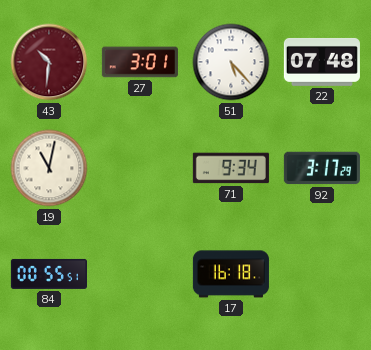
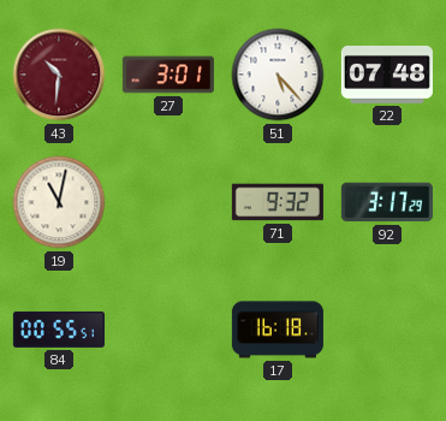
71: 9:34 -> 9:32 (278, 202)
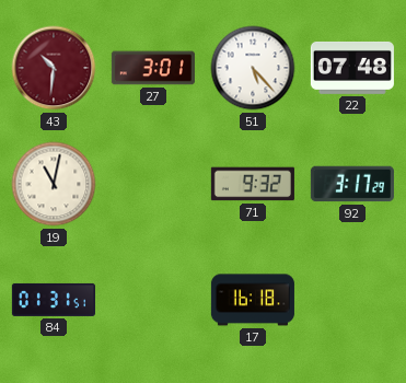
84: 00:55 -> 01:31 (54, 300)
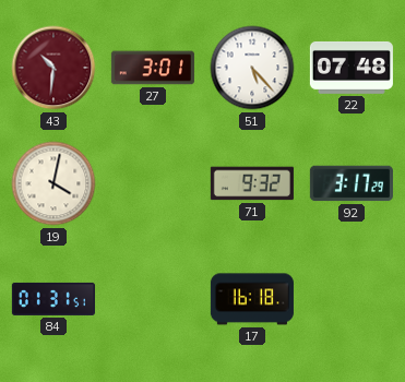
19: 11:02 -> 4:02 (53, 183)
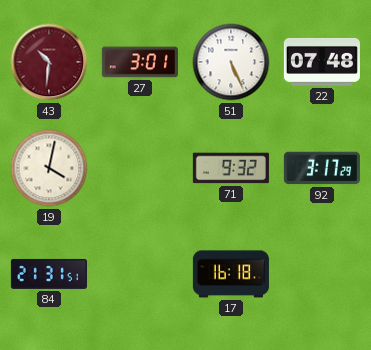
51: 5:23 -> 5:26 (231, 62)
84: 01:31 -> 21:31 (49, 274)
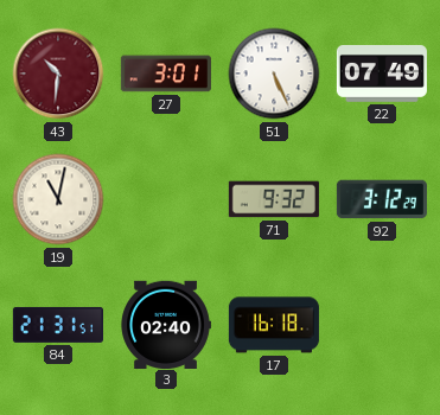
22: 07:48 -> 07:49 (382, 74)
19: 4:02 -> 11:02 (58, 199)
92: 3:17 -> 3:12 (382, 199)
3: none -> 02:40 (166, 324)
